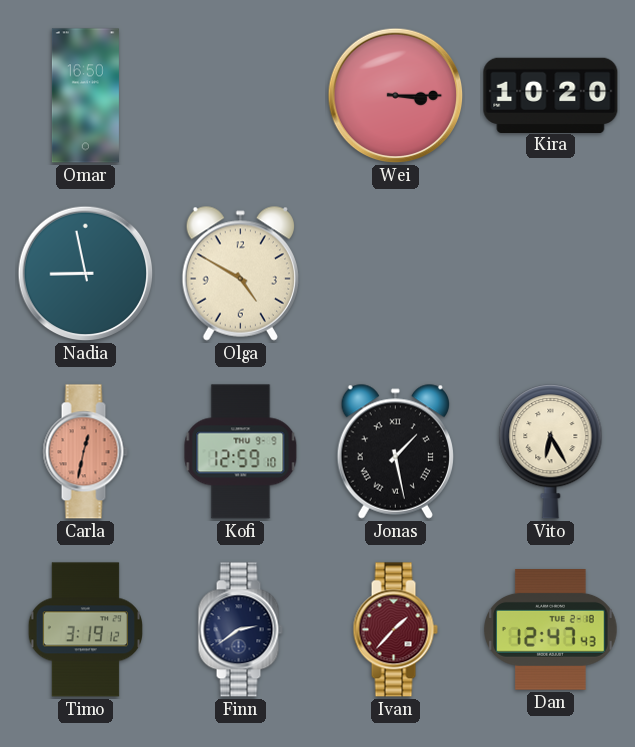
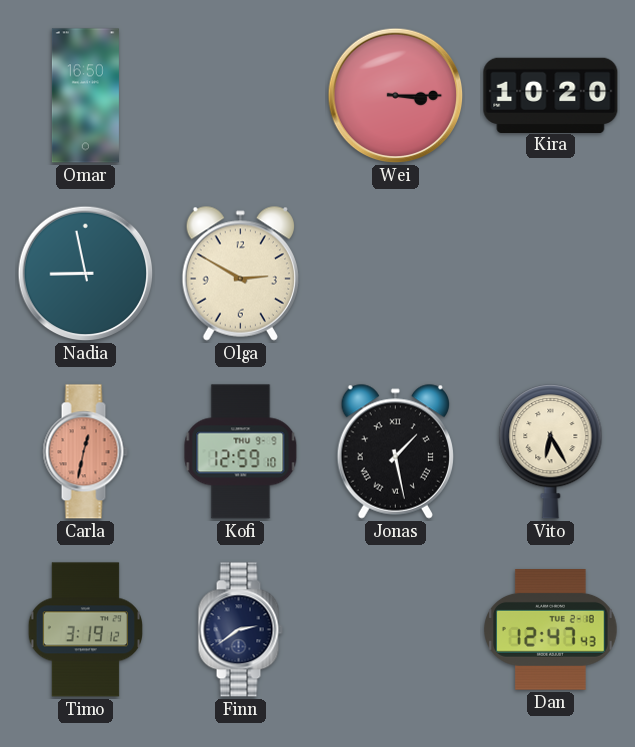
Olga: 4:50 -> 2:50 (240, 273)
Ivan: 1:37 -> none (395, 630)
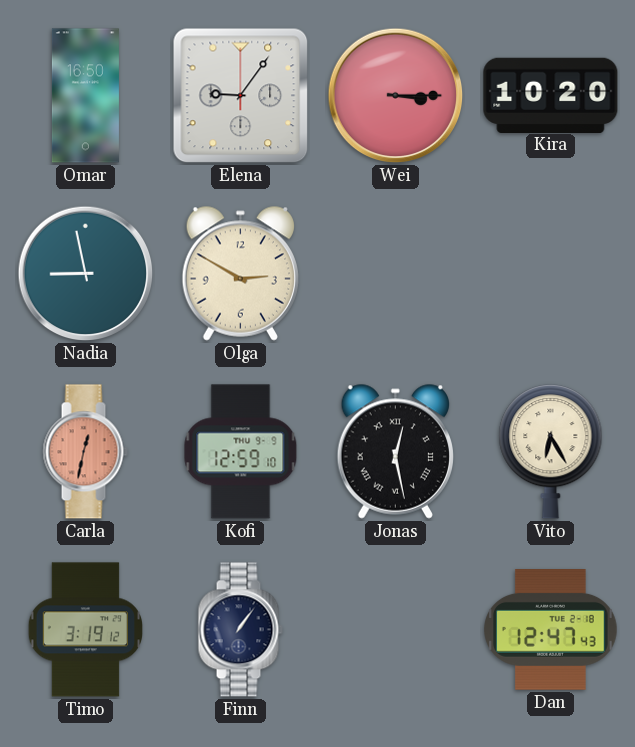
Elena: none -> 9:06 (241, 96)
Jonas: 1:28 -> 12:28 (395, 451)
Finn: 2:39 -> 1:06 (240, 630)
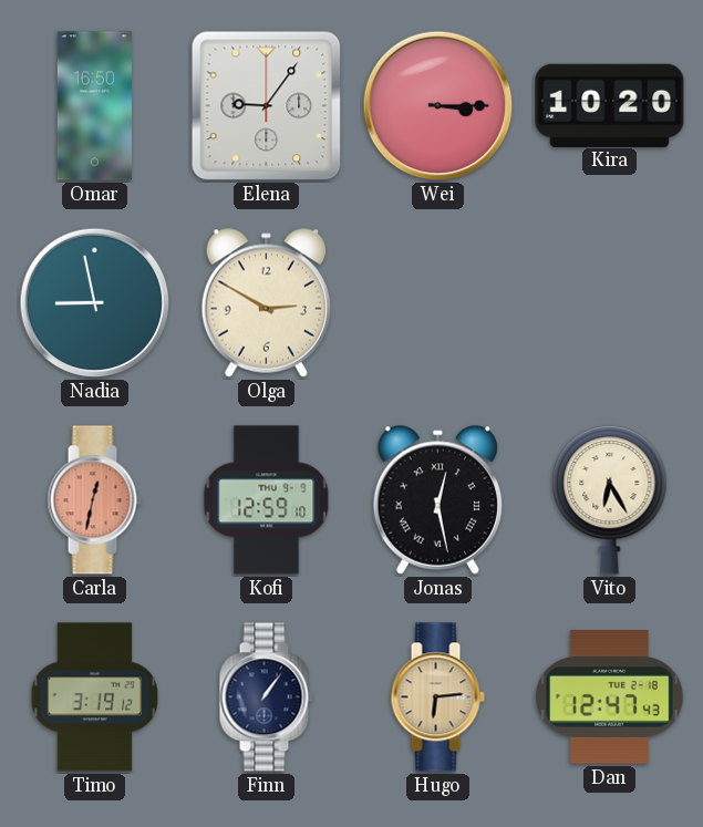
Hugo: none -> 6:14 (437, 697)
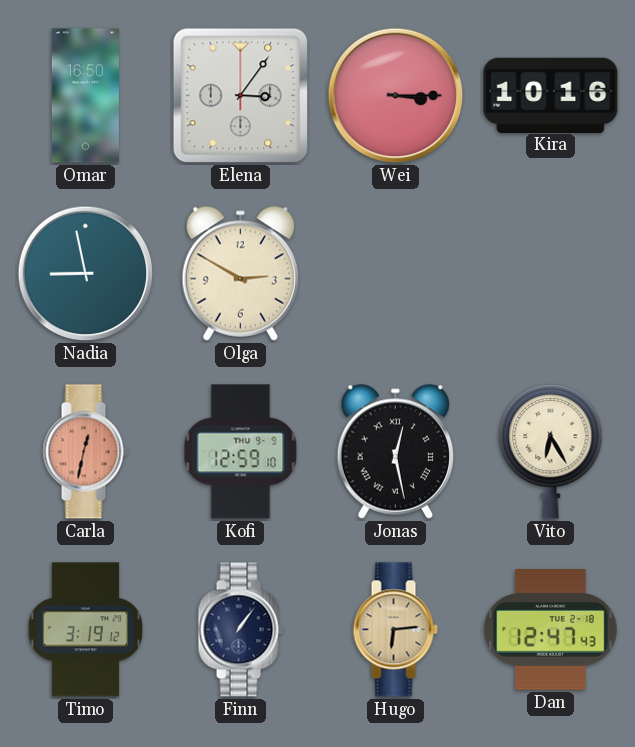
Elena: 9:06 -> 3:06 (241, 96)
Kira: 10:20 -> 10:16 (551, 95)
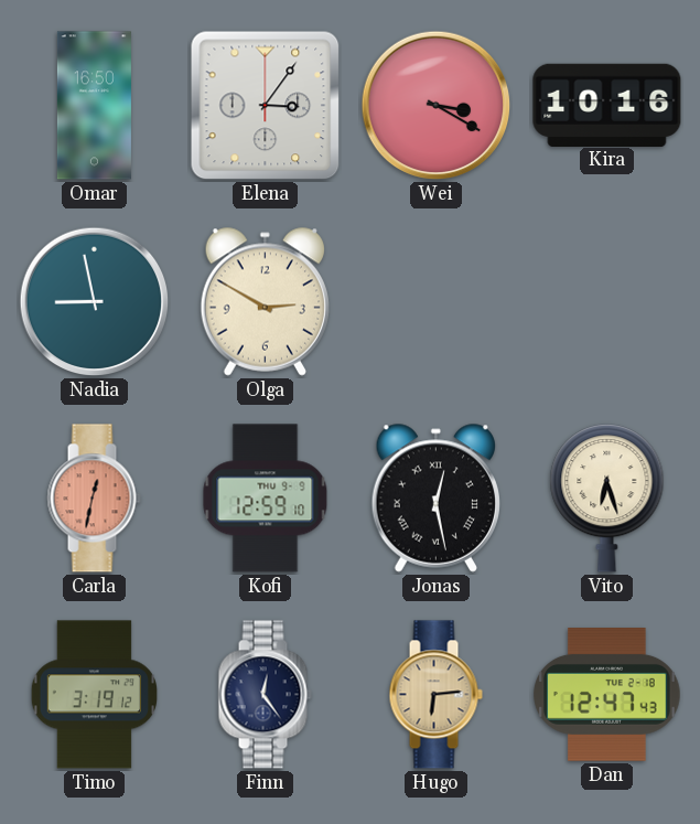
Wei: 3:15 -> 3:20 (437, 106)
Vito: 6:25 -> 6:27 (607, 499)
Finn: 1:06 -> 12:24 (265, 695)
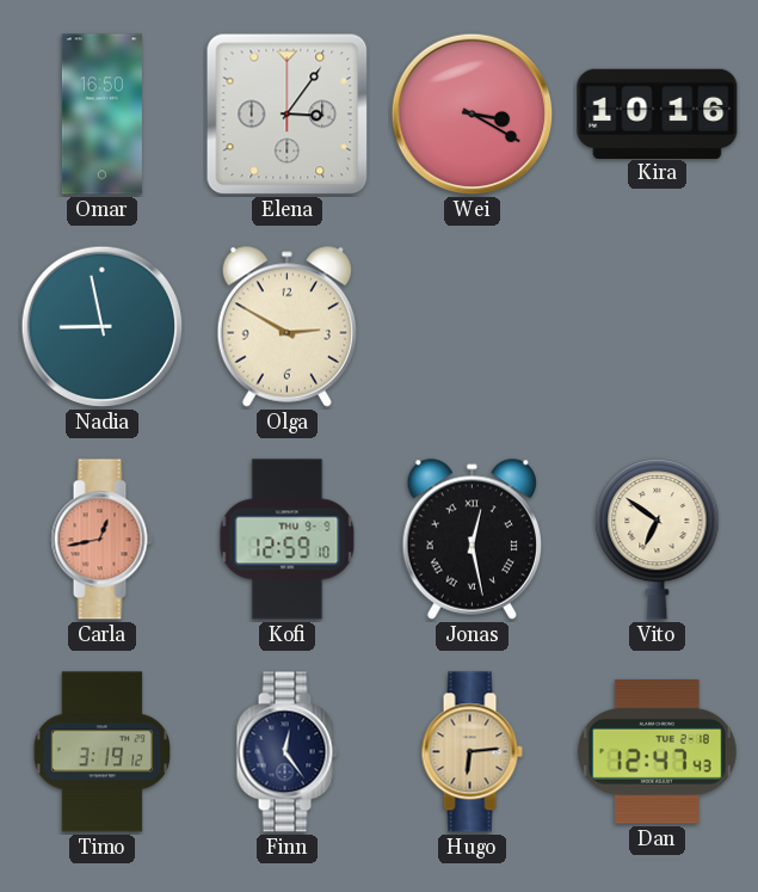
Carla: 12:32 -> 12:43 (101, 540)
Vito: 6:27 -> 6:51 (658, 540)
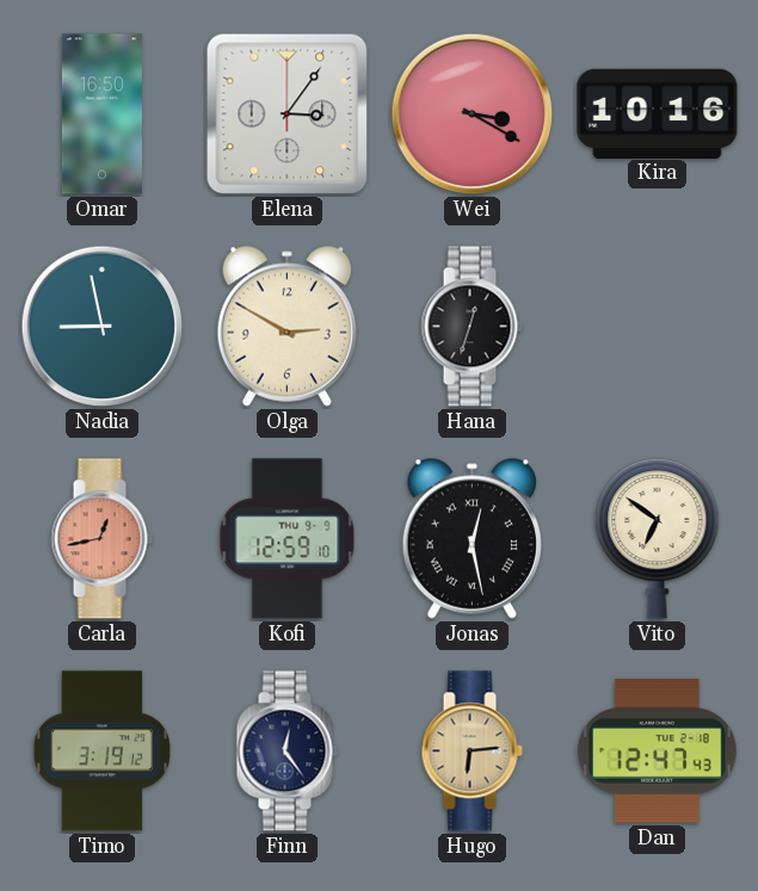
Hana: none -> 12:33 (472, 327)
